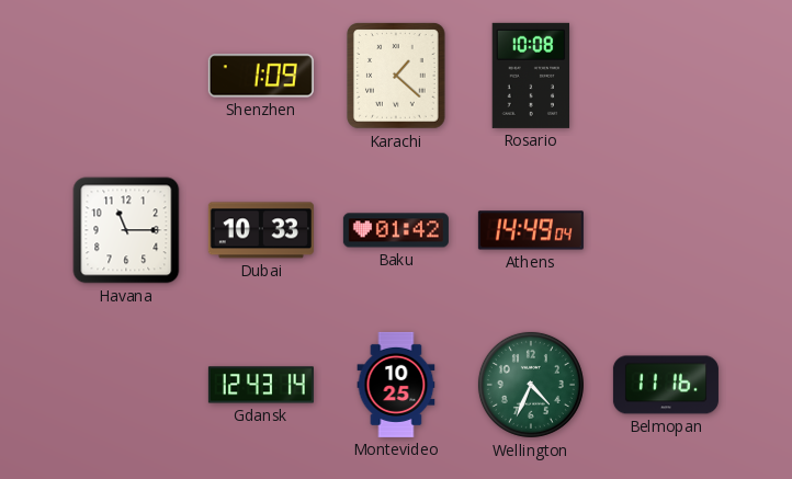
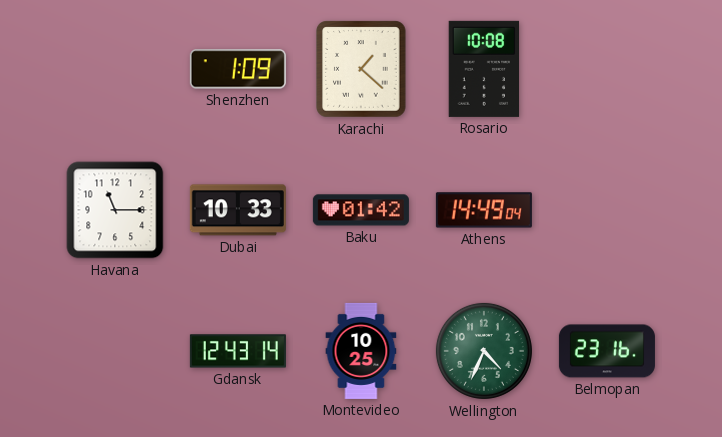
Belmopan: 11:16 -> 23:16 (607, 351)
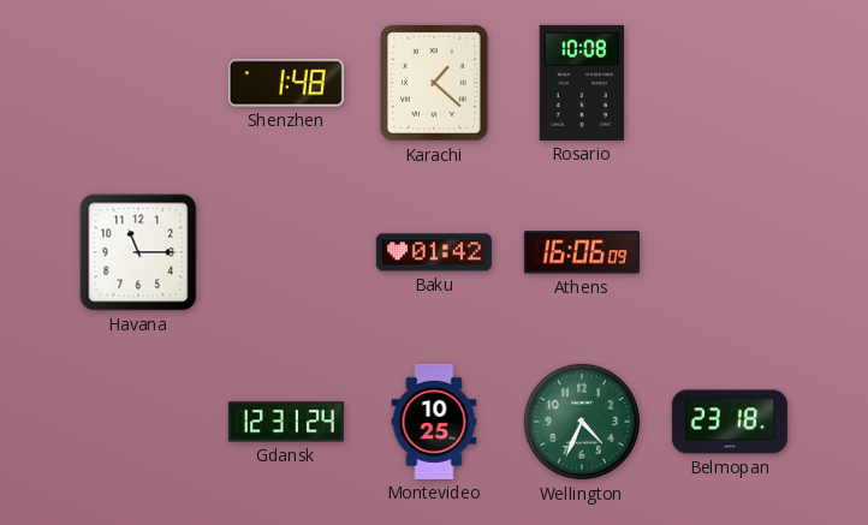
Shenzhen: 1:09 -> 1:48 (286, 83)
Dubai: 10:33 -> none (238, 210)
Athens: 14:49 -> 16:06 (582, 252)
Gdansk: 12:43 -> 12:31 (286, 422)
Belmopan: 23:16 -> 23:18 (730, 422)
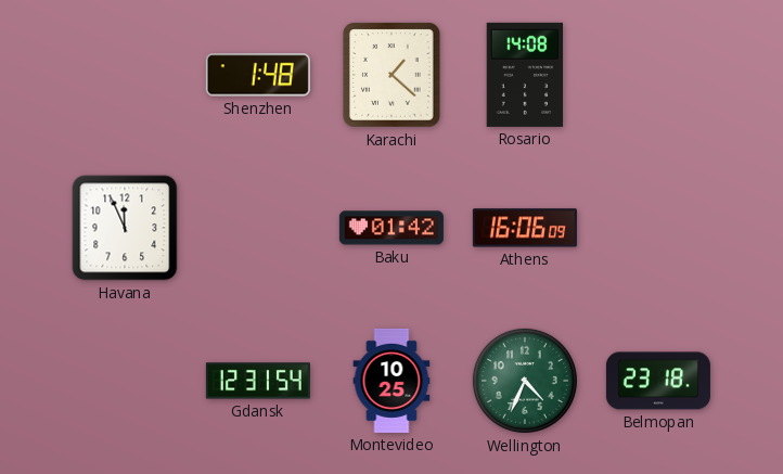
Rosario: 10:08 -> 14:08 (525, 75)
Havana: 11:15 -> 11:56 (125, 228)
Gdansk: 12:31:24 -> 12:31:54 (258, 381)
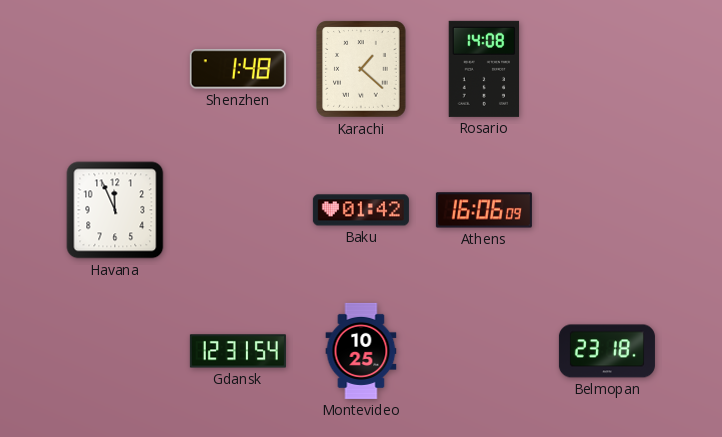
Wellington: 4:34 -> none (525, 381)
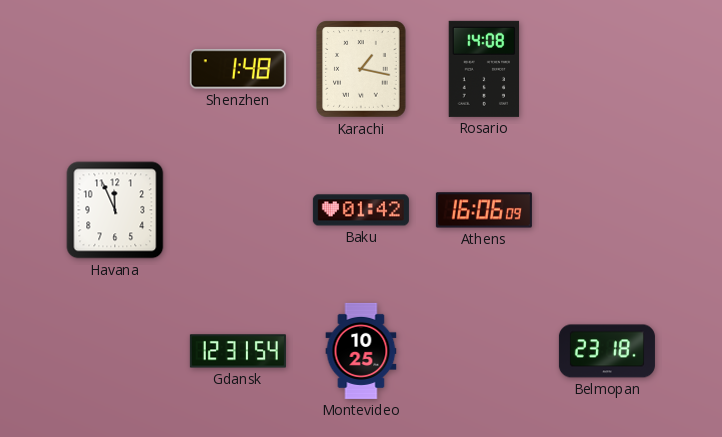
Karachi: 1:22 -> 1:17 (361, 69)
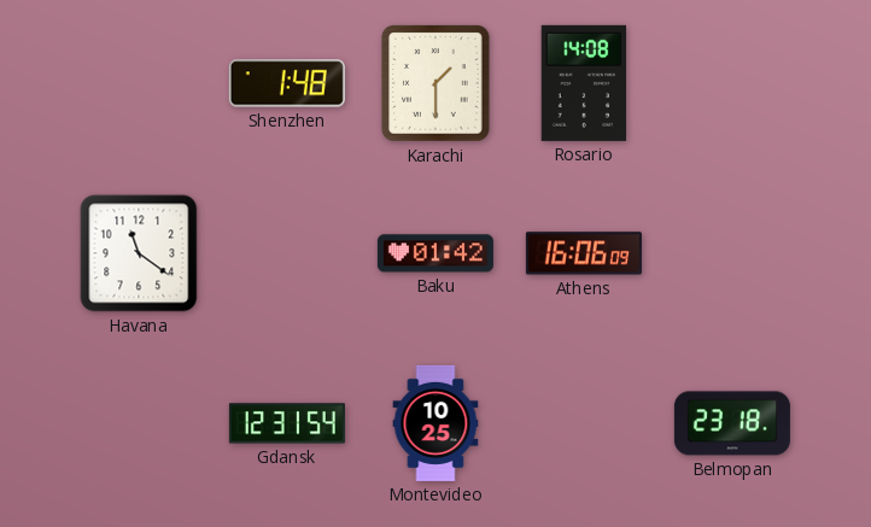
Karachi: 1:17 -> 1:30 (435, 83)
Havana: 11:56 -> 11:21 (139, 253)
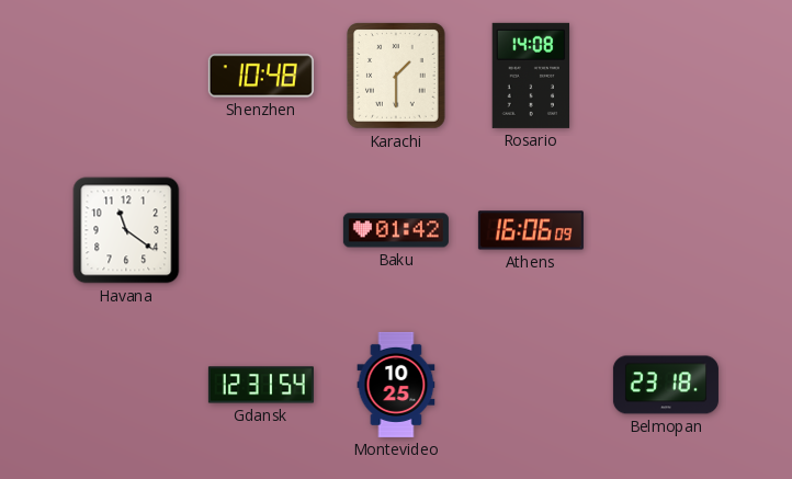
Shenzhen: 1:48 -> 10:48 (261, 76)
